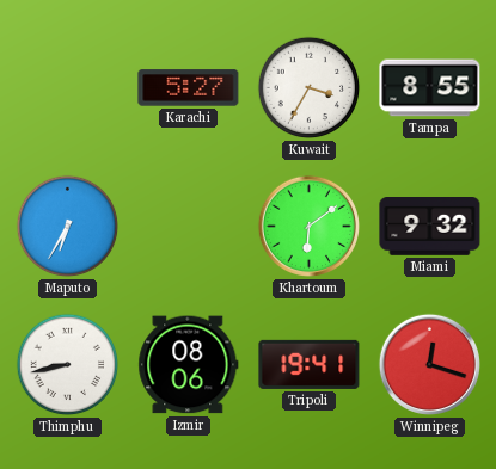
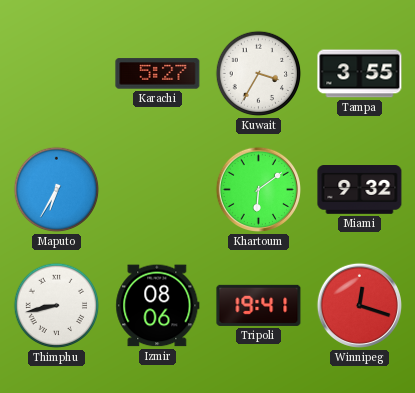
Tampa: 8:55 -> 3:55 (360, 74)
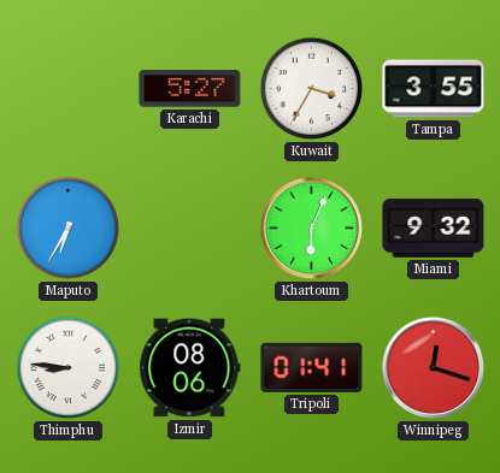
Khartoum: 6:09 -> 6:04 (311, 227)
Thimphu: 8:43 -> 8:46 (69, 368)
Tripoli: 19:41 -> 01:41 (312, 367)
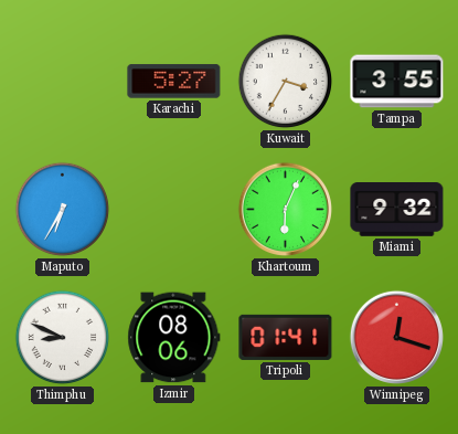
Thimphu: 8:46 -> 8:49 (63, 338)
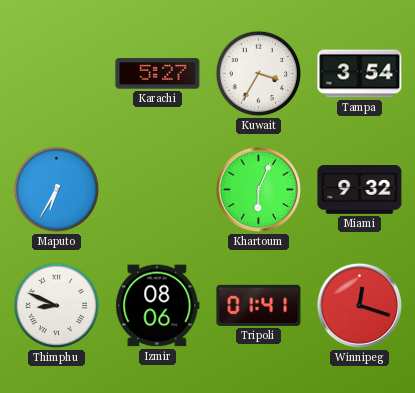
Tampa: 3:55 -> 3:54 (360, 74)
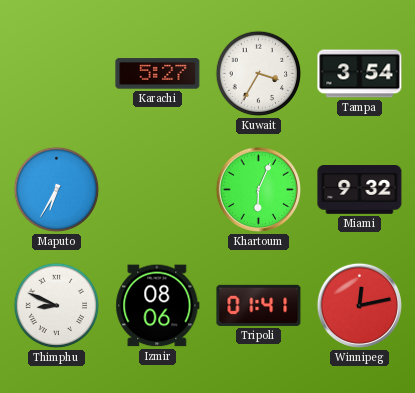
Winnipeg: 12:18 -> 12:13 (359, 305)
